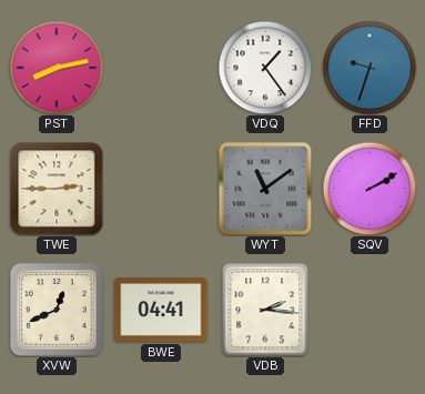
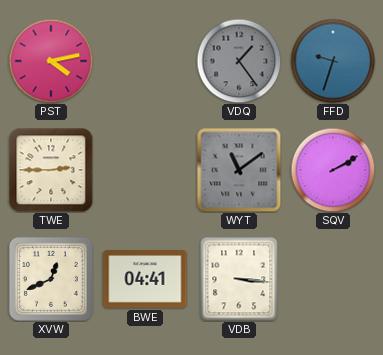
PST: 8:13 -> 4:13 (51, 61)
VDQ dial: white -> grey (239, 61)
VDB: 2:16 -> 3:16 (239, 279)
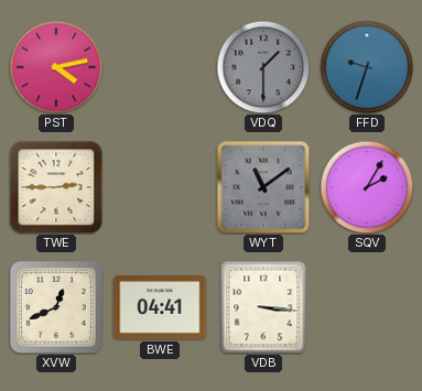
VDQ: 1:24 -> 1:30 (263, 67)
SQV: 2:10 -> 2:05 (367, 187)
